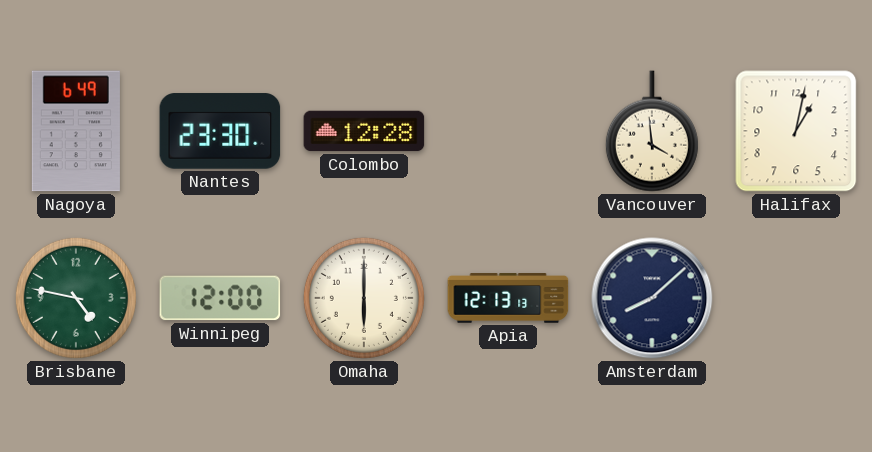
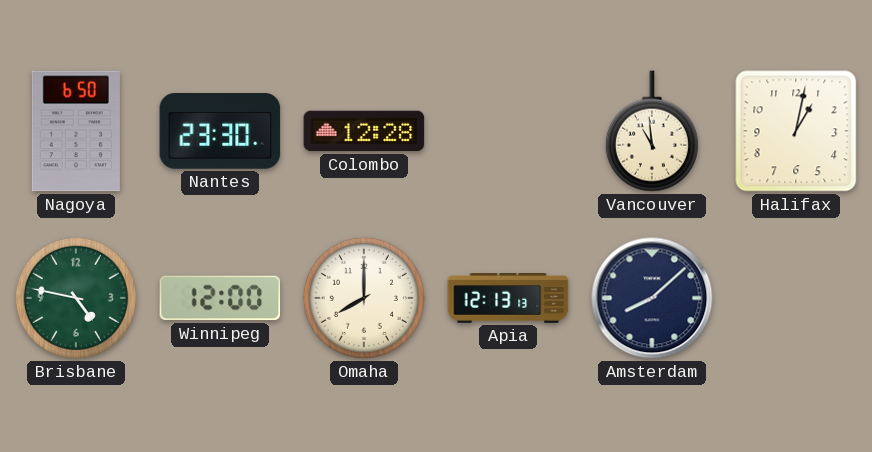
Nagoya: 6:49 -> 6:50 (76, 131)
Vancouver: 3:59 -> 10:59 (652, 131)
Omaha: 6:00 -> 8:00 (364, 298)
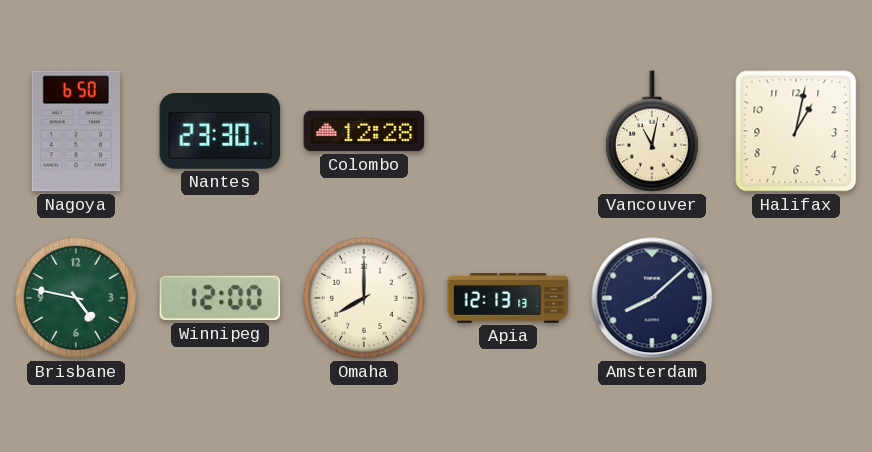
Vancouver: 10:59 -> 11:02 (652, 131)
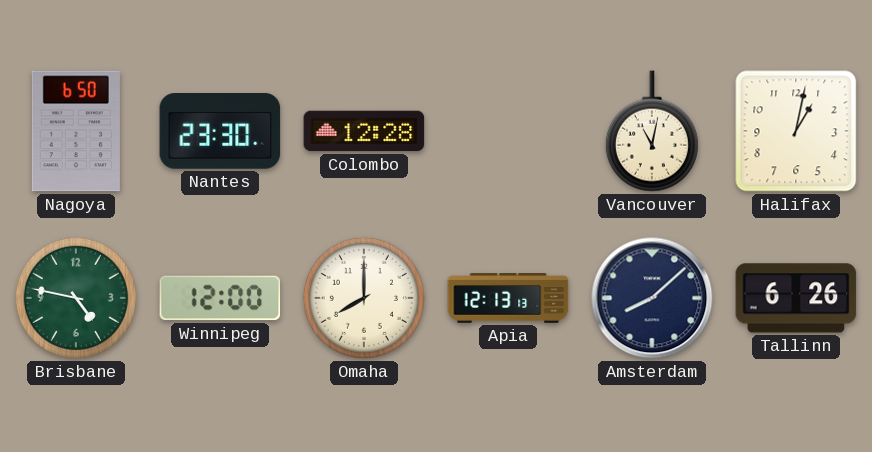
Tallinn: none -> 6:26 (796, 298)
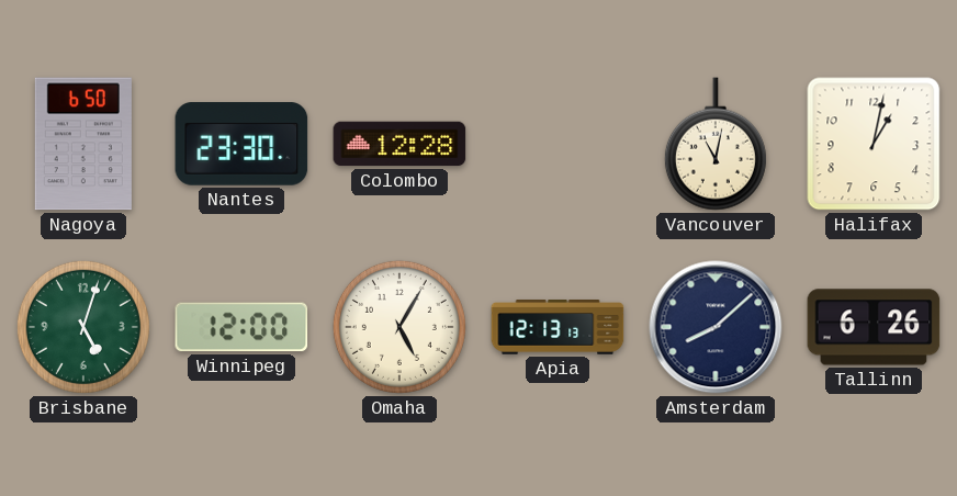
Brisbane: 4:47 -> 5:03 (83, 327)
Omaha: 8:00 -> 5:05 (399, 327)
